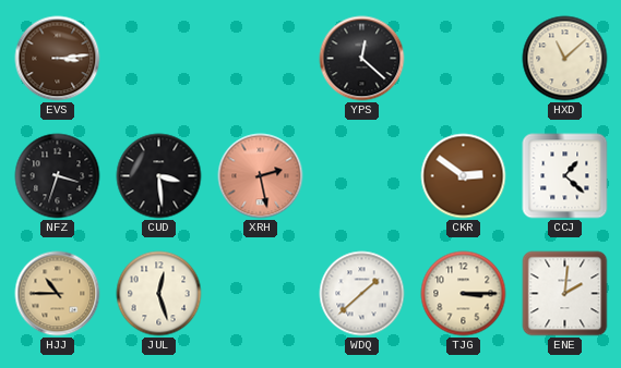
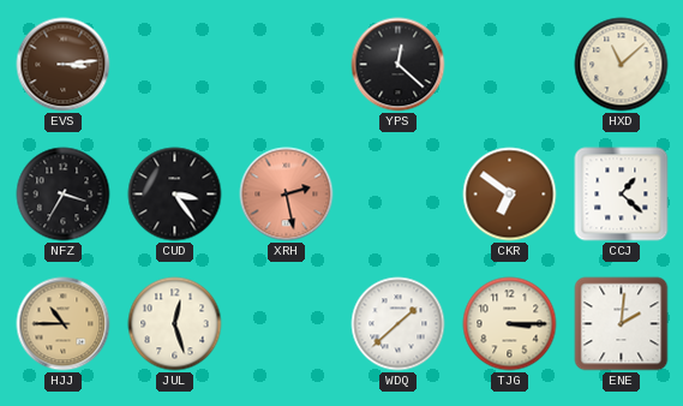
NFZ: 3:33 -> 3:35 (64, 195)
CUD: 3:29 -> 3:24 (175, 195)
CKR: 2:51 -> 6:51 (510, 195)
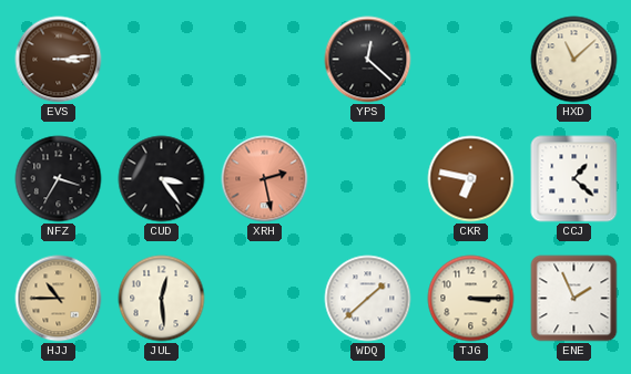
CKR: 6:51 -> 6:47 (471, 179)
JUL: 12:27 -> 12:29 (162, 299)
ENE: 2:01 -> 1:56 (574, 299)
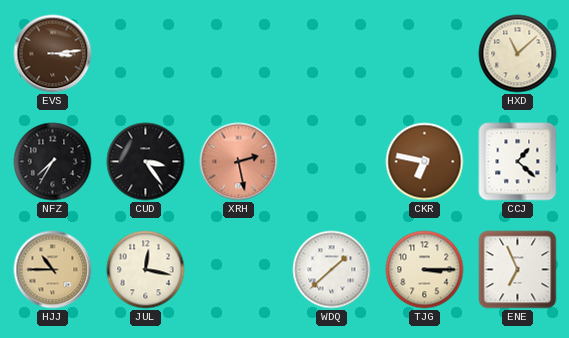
YPS: 12:22 -> none (368, 60)
NFZ: 3:35 -> 7:35 (53, 162)
JUL: 12:29 -> 12:17 (146, 270)
ENE: 1:56 -> 6:56 (518, 270)
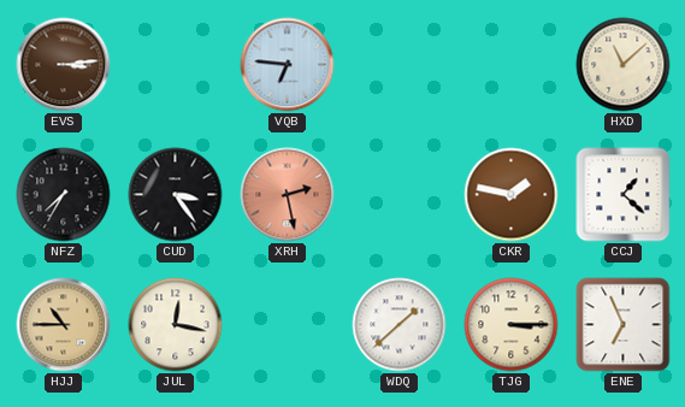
VQB: none -> 6:46 (288, 65)
CKR: 6:47 -> 1:47 (512, 195)
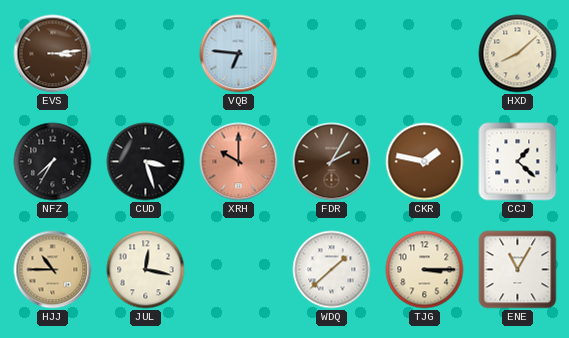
HXD: 11:08 -> 8:08 (518, 54)
CUD: 3:24 -> 3:27 (146, 162)
XRH: 2:28 -> 10:00 (239, 162)
FDR: none -> 2:05 (332, 162)
ENE: 6:56 -> 11:05 (518, 270)
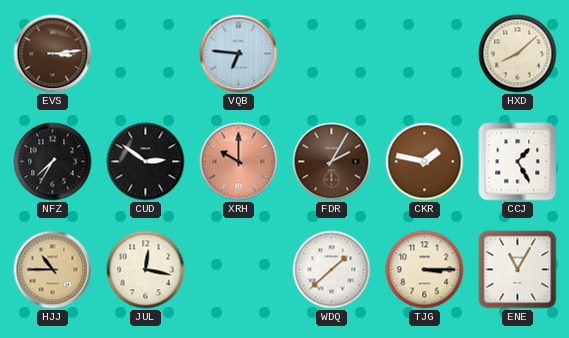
CUD: 3:27 -> 2:51 (146, 162)
CCJ: 1:22 -> 1:25 (518, 162)
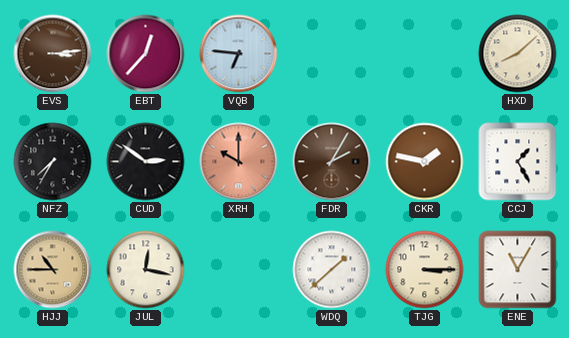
EBT: none -> 12:37 (146, 54)
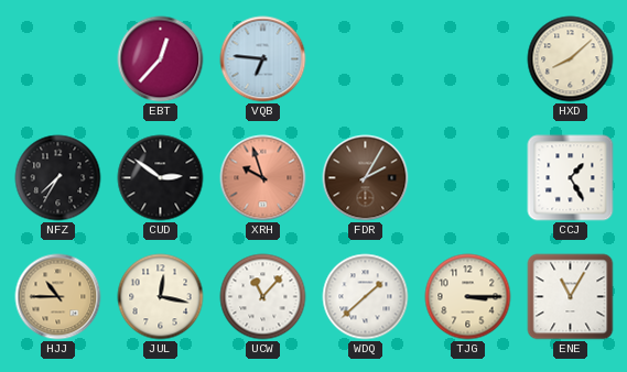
EVS: 3:14 -> none (53, 54)
XRH: 10:00 -> 9:57 (263, 178)
CKR: 1:47 -> none (425, 162)
UCW: none -> 11:07 (263, 297)
